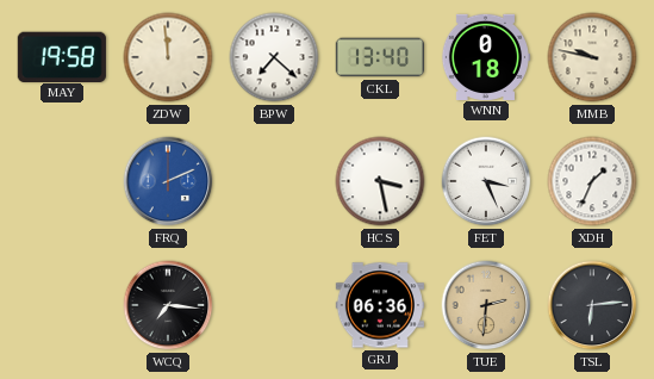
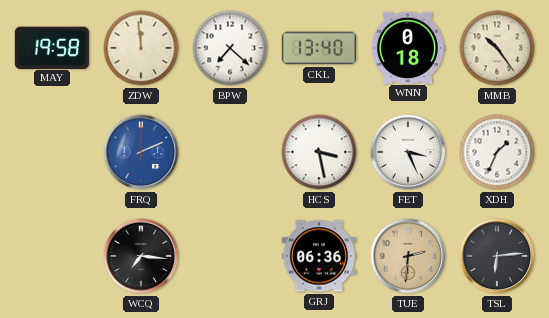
MMB: 9:47 -> 10:24 (497, 48)
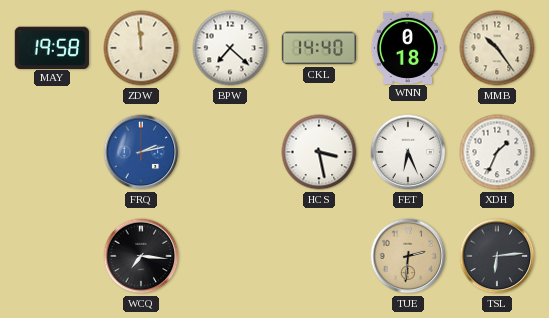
CKL: 13:40 -> 14:40 (318, 48)
FRQ: 2:11 -> 2:13 (141, 152)
FET: 3:26 -> 6:26 (408, 152)
GRJ: 06:36 -> none (318, 256)
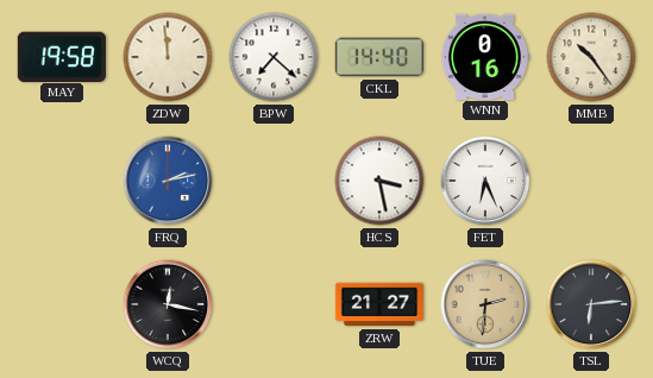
WNN: 0:18 -> 0:16 (484, 56)
XDH: 1:34 -> none (497, 152)
WCQ: 7:16 -> 12:17 (168, 304)
ZRW: none -> 21:27 (378, 304)
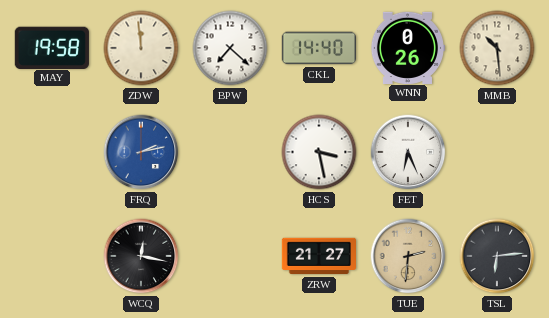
WNN: 0:16 -> 0:26 (407, 47)
MMB: 10:24 -> 10:29 (497, 48)
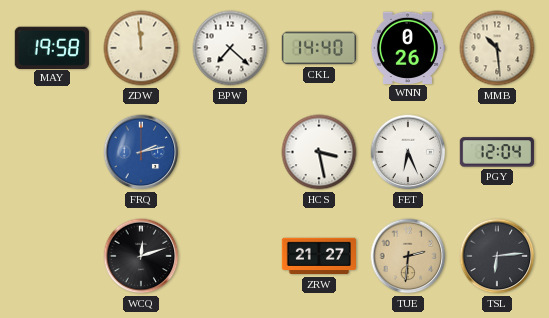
PGY: none -> 12:04 (497, 152)
WCQ: 12:17 -> 12:12 (141, 256)
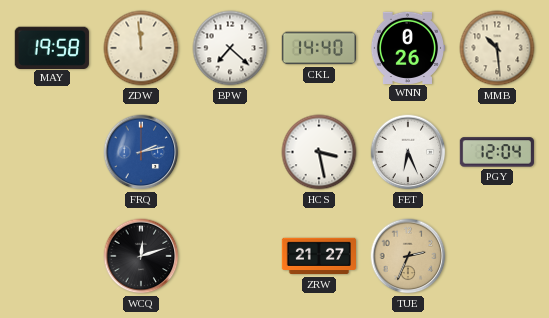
TUE: 2:31 -> 2:34 (408, 256)
TSL: 6:14 -> none (497, 256)
